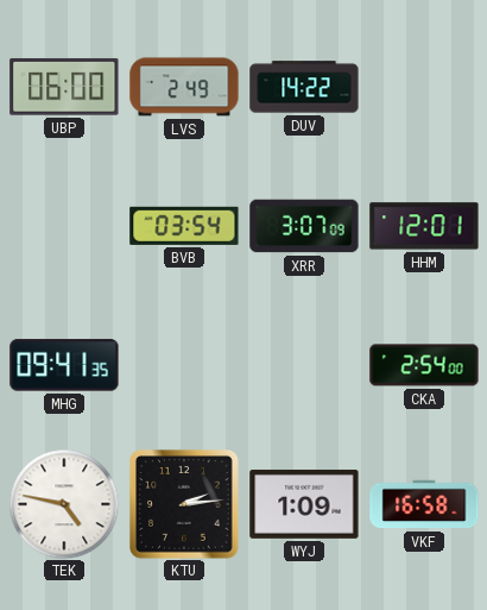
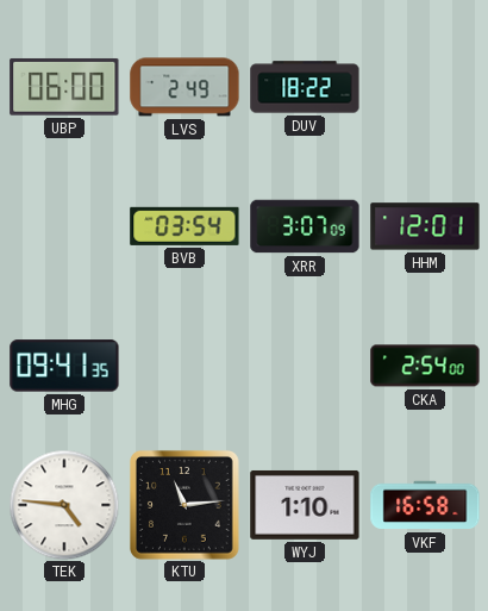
DUV: 14:22 -> 18:22 (305, 87)
TEK: 4:47 -> 4:46 (64, 505)
KTU: 2:14 -> 11:14 (184, 505)
WYJ: 1:09 -> 1:10 (305, 505)
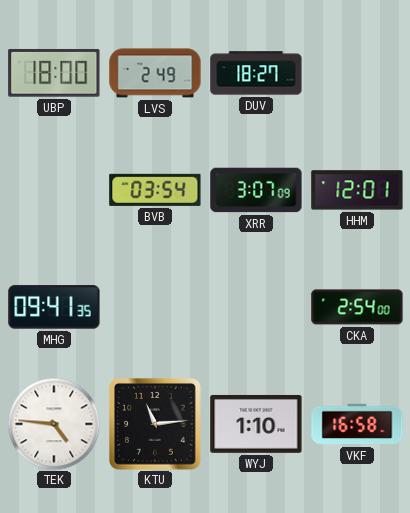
UBP: 06:00 -> 18:00 (54, 73)
DUV: 18:22 -> 18:27 (256, 73)
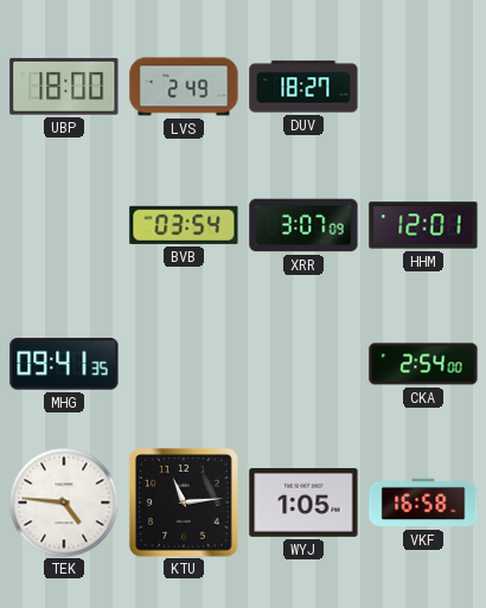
WYJ: 1:10 -> 1:05 (303, 503)
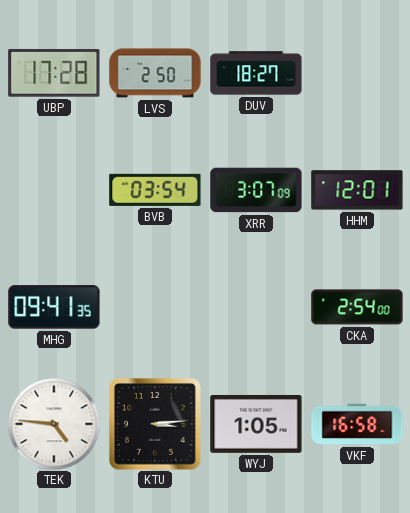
UBP: 18:00 -> 17:28 (54, 73)
LVS: 2:49 -> 2:50 (155, 73)
KTU: 11:14 -> 3:14 (155, 424)
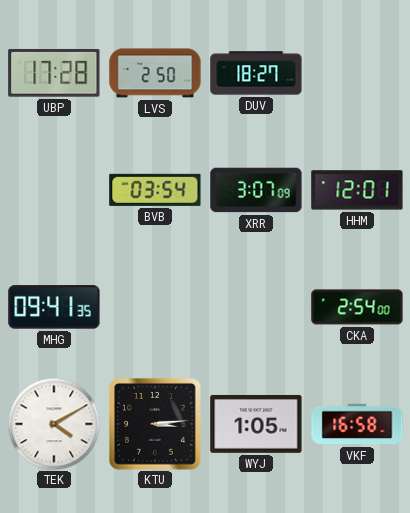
TEK: 4:46 -> 4:10 (54, 424)
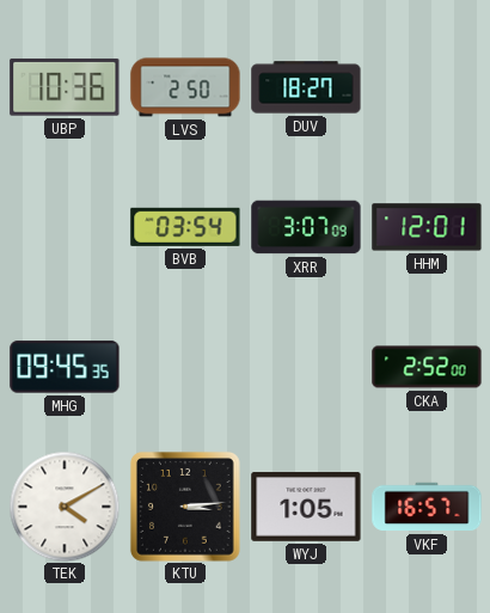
UBP: 17:28 -> 10:36 (65, 87)
MHG: 09:41 -> 09:45 (65, 367)
CKA: 2:54 -> 2:52 (427, 367)
VKF: 16:58 -> 16:57 (427, 507)
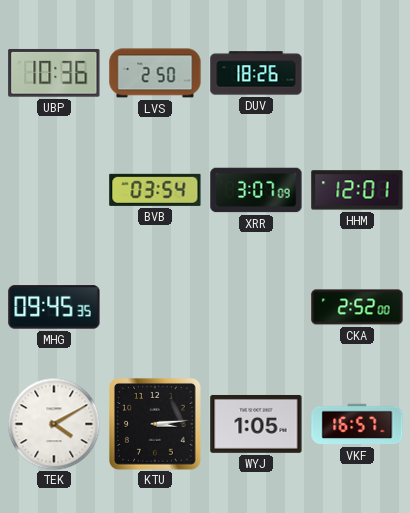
DUV: 18:27 -> 18:26 (256, 73)
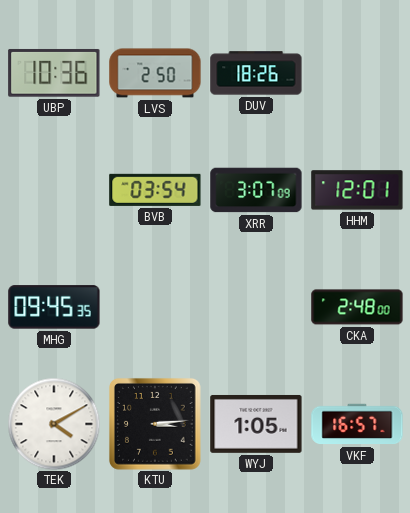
CKA: 2:52 -> 2:48 (357, 307)
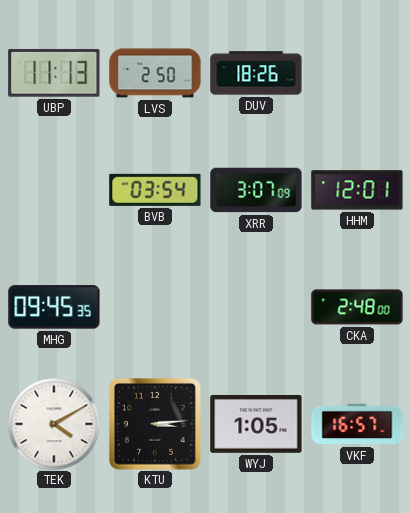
UBP: 10:36 -> 11:13 (54, 73)
